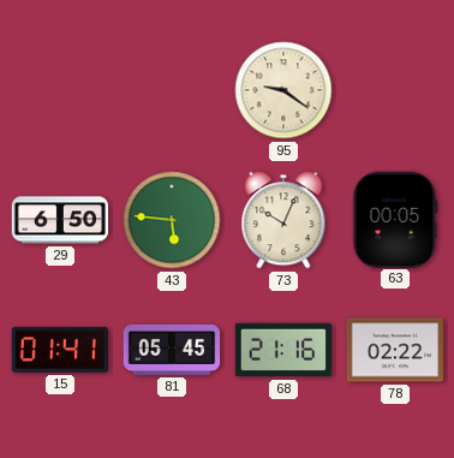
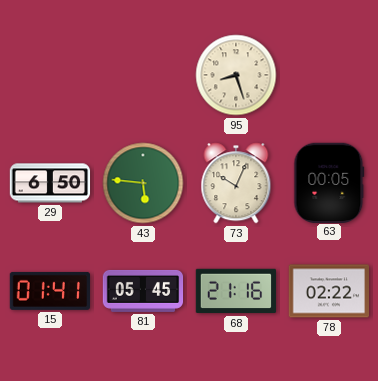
95: 9:21 -> 8:27 (236, 75)
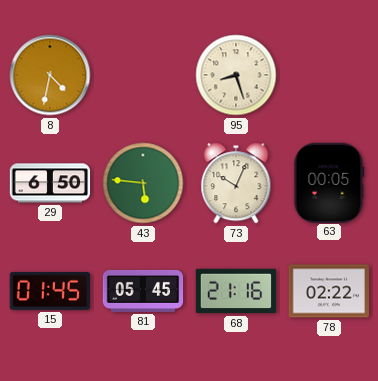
8: none -> 4:32 (50, 75)
15: 01:41 -> 01:45 (49, 291)
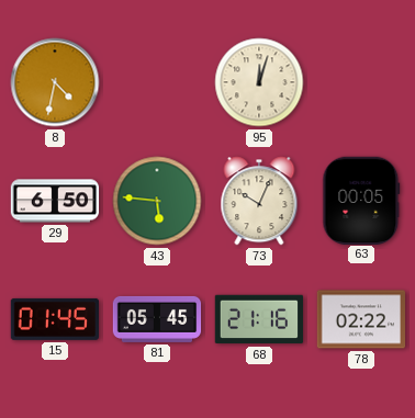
95: 8:27 -> 12:03 (259, 82)
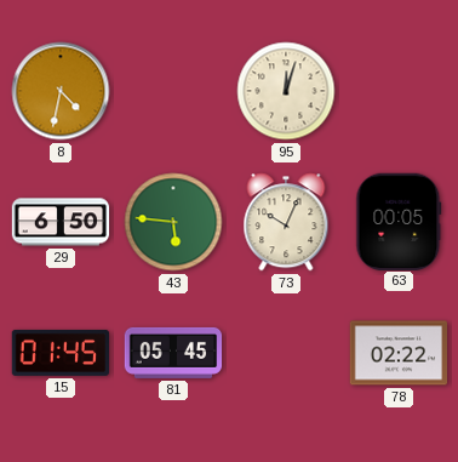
68: 21:16 -> none (259, 319)
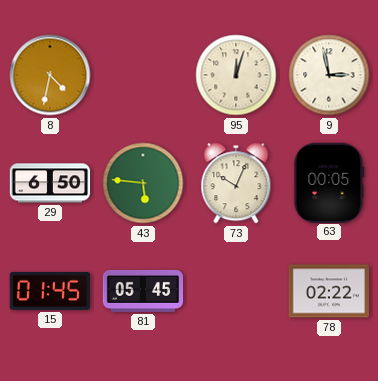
9: none -> 2:58 (329, 75)
